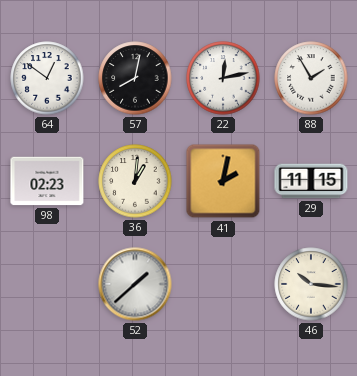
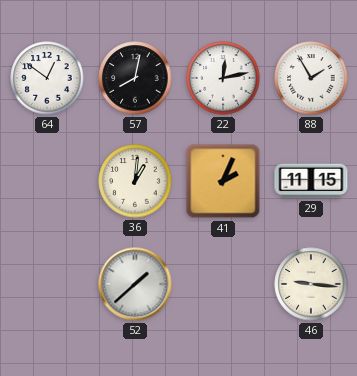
98: 02:23 -> none (47, 181)
41: 2:02 -> 2:04 (223, 181)
46: 10:16 -> 9:16 (311, 284)
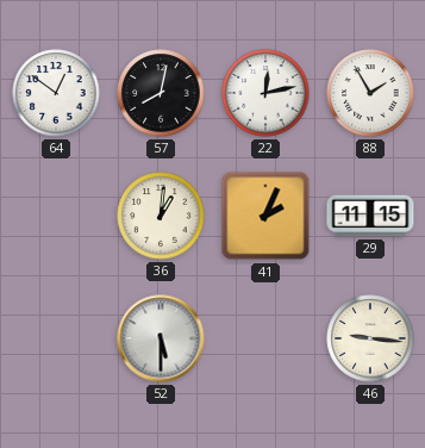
52: 1:38 -> 5:30 (161, 338)
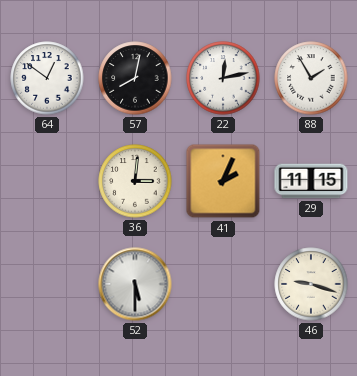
36: 1:01 -> 3:01 (135, 181)
46: 9:16 -> 9:18 (311, 284)
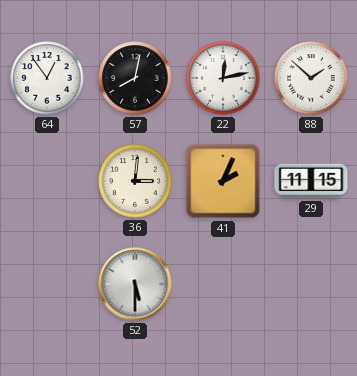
64: 12:51 -> 12:54 (47, 78)
88: 1:55 -> 1:52 (311, 78)
46: 9:18 -> none (311, 284)
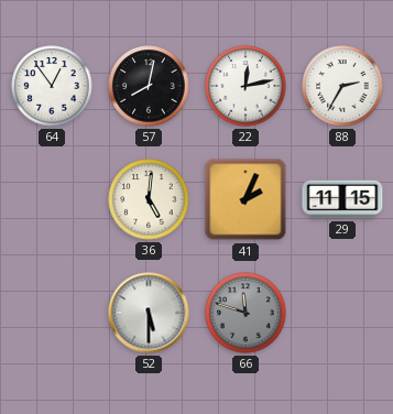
88: 1:52 -> 2:35 (342, 86)
36: 3:01 -> 5:01 (149, 199)
66: none -> 11:48 (245, 313)
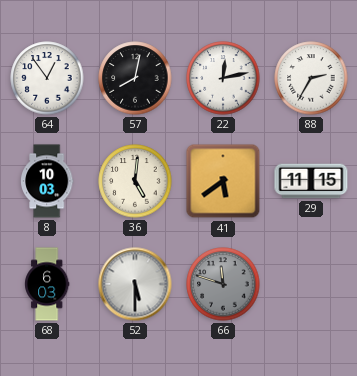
8: none -> 10:03 (47, 181)
41: 2:04 -> 5:39 (223, 181)
68: none -> 6:03 (47, 284)
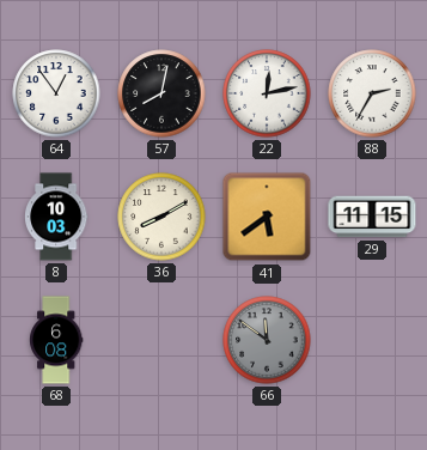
36: 5:01 -> 8:10 (161, 217)
68: 6:03 -> 6:08 (56, 340)
52: 5:30 -> none (135, 284)
66: 11:48 -> 11:51 (267, 340)
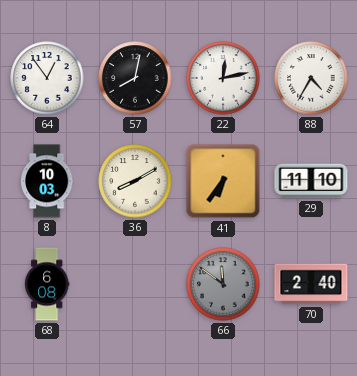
88: 2:35 -> 4:35 (311, 78)
41: 5:39 -> 6:36 (223, 181)
29: 11:15 -> 11:10 (311, 181)
70: none -> 2:40 (311, 284)
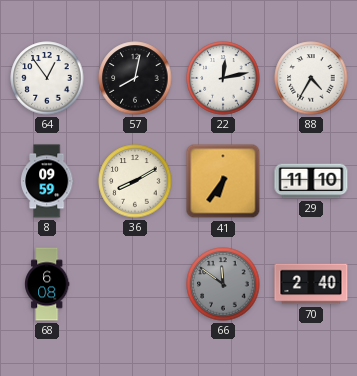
8: 10:03 -> 09:59 (47, 181)
